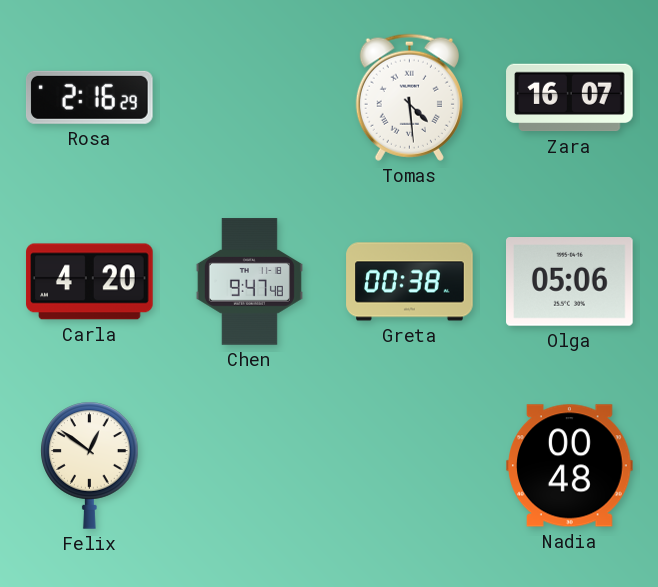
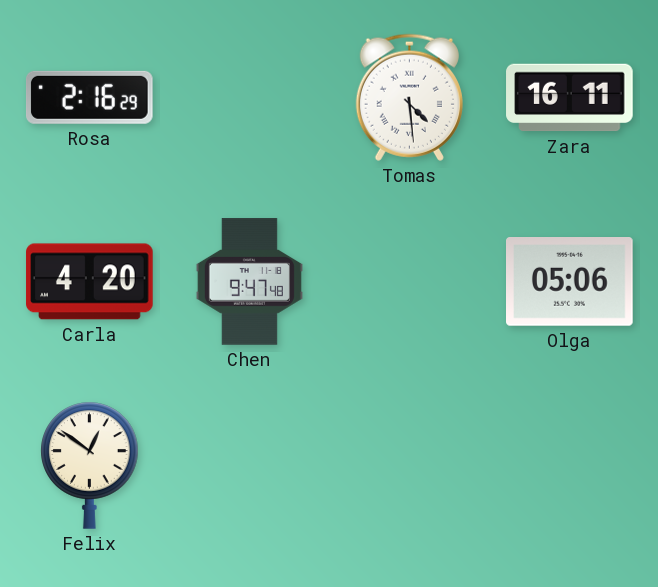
Zara: 16:07 -> 16:11 (570, 98)
Greta: 00:38 -> none (410, 282)
Nadia: 00:48 -> none (570, 466)
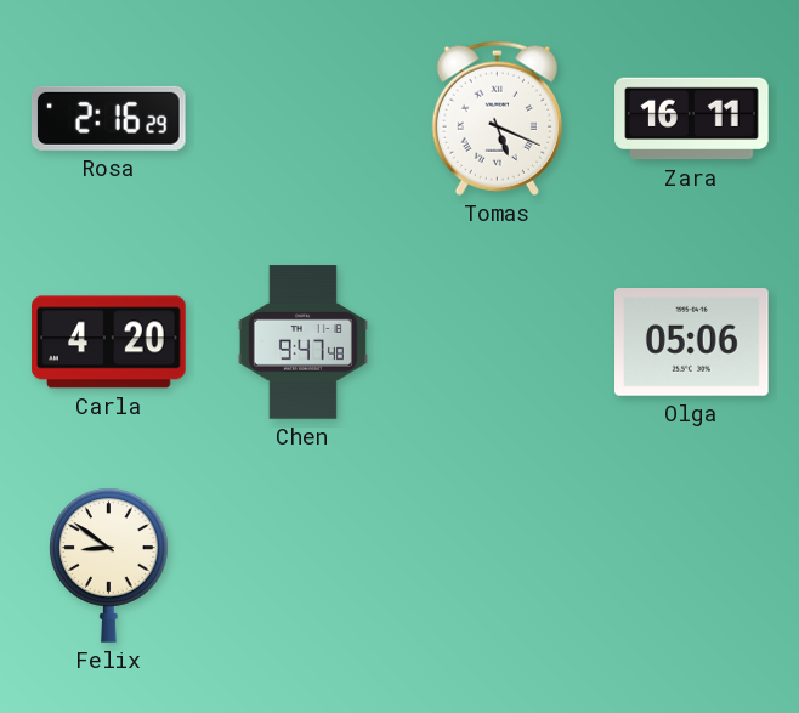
Tomas: 4:29 -> 5:19 (497, 118)
Felix: 12:51 -> 8:51 (109, 565)
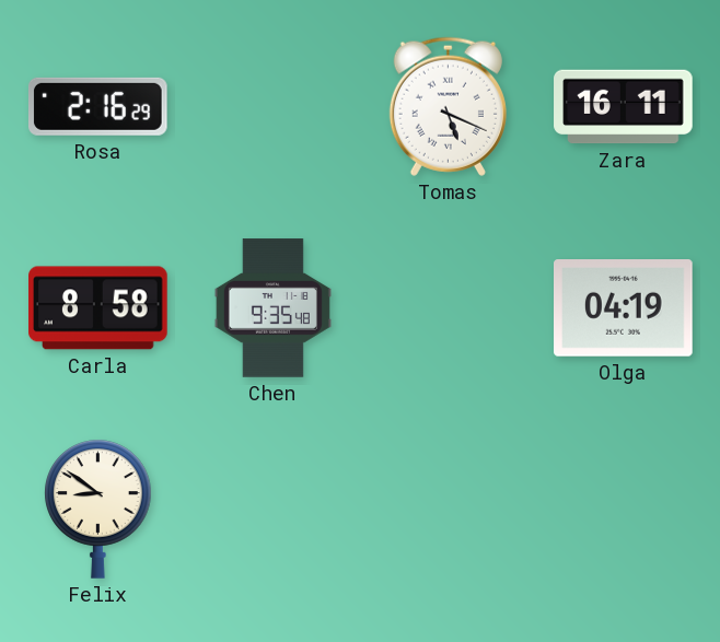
Carla: 4:20 -> 8:58 (98, 308)
Chen: 9:47 -> 9:35 (272, 308)
Olga: 05:06 -> 04:19 (624, 308)
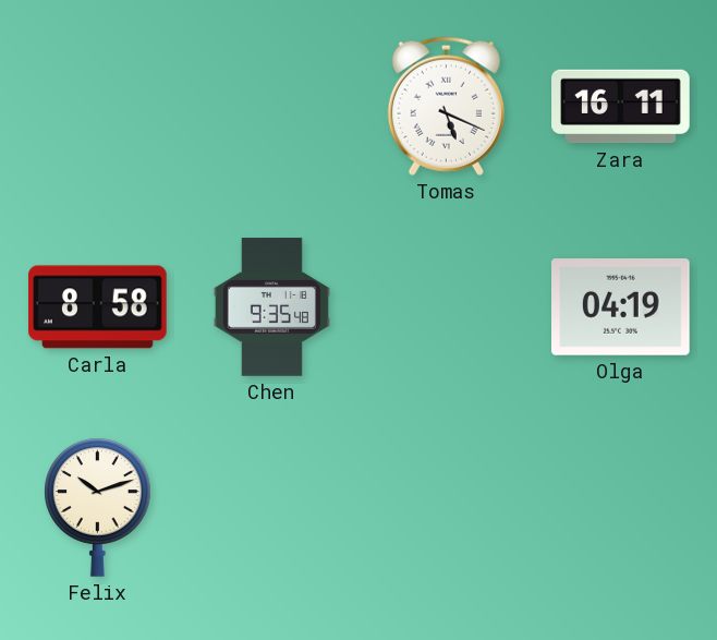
Rosa: 2:16 -> none (97, 106)
Felix: 8:51 -> 10:12 (98, 507)
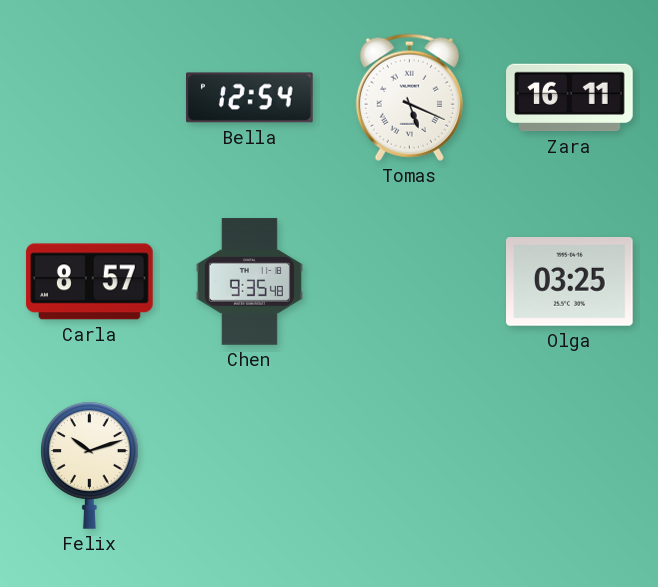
Bella: none -> 12:54 (250, 98)
Carla: 8:58 -> 8:57 (90, 282)
Olga: 04:19 -> 03:25 (570, 282)
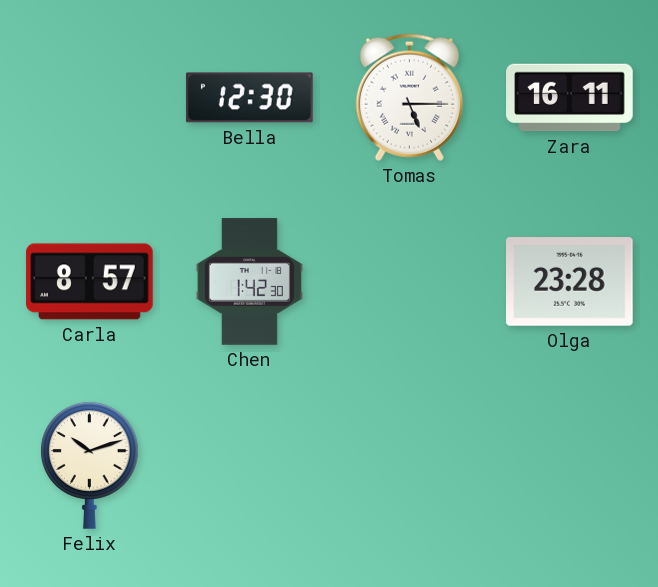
Bella: 12:54 -> 12:30 (250, 98)
Tomas: 5:19 -> 5:15 (409, 97)
Chen: 9:35 -> 1:42 (249, 282)
Olga: 03:25 -> 23:28 (570, 282)
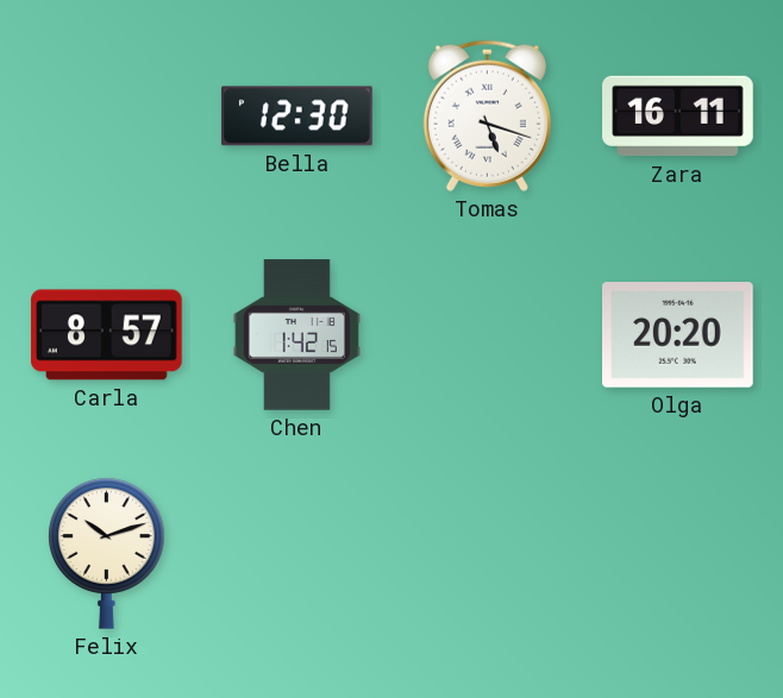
Tomas: 5:15 -> 5:18 (487, 115)
Chen: 1:42:30 -> 1:42:15 (296, 335)
Olga: 23:28 -> 20:20 (678, 335)
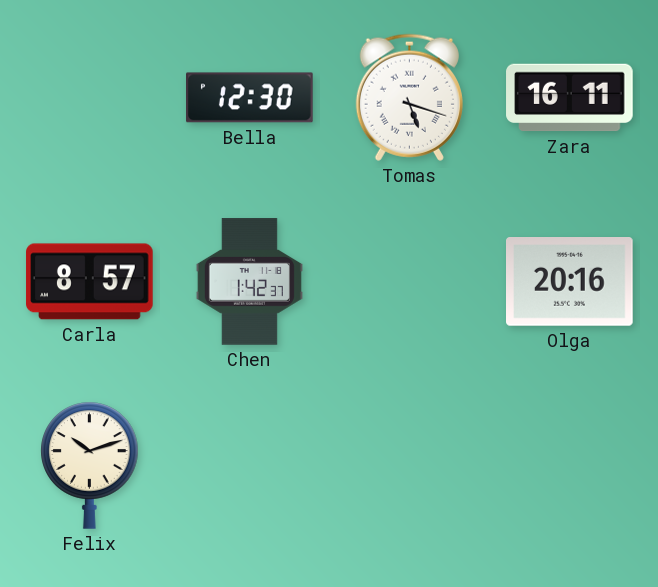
Chen: 1:42:15 -> 1:42:37 (249, 282)
Olga: 20:20 -> 20:16 (570, 282)
